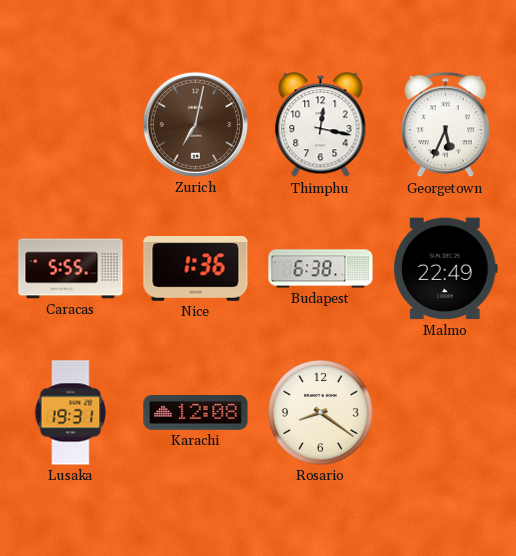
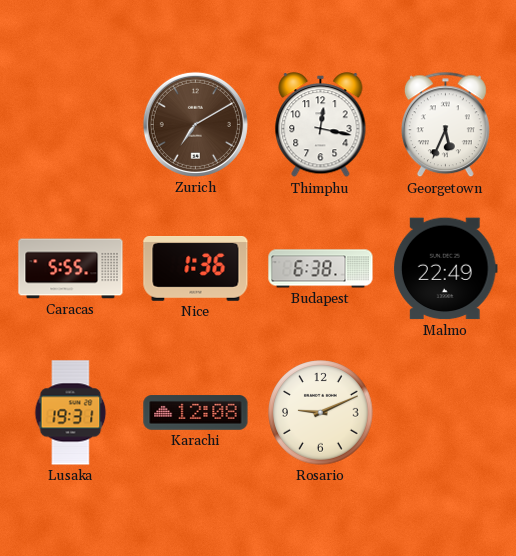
Zurich: 7:02 -> 7:10 (195, 124)
Rosario: 8:21 -> 9:11 (321, 413)
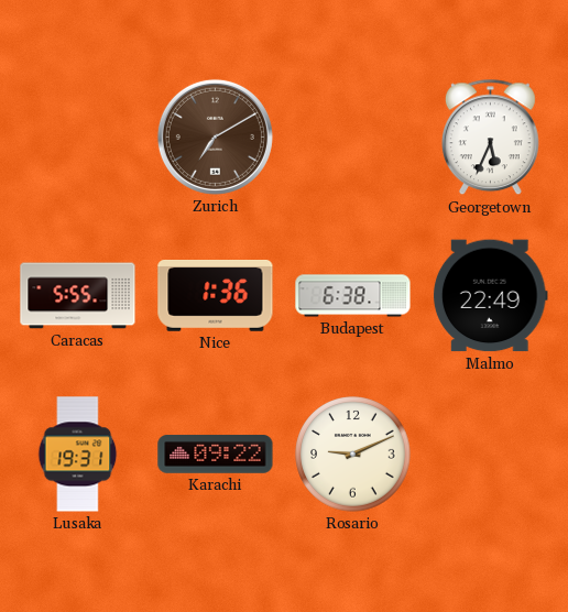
Thimphu: 12:17 -> none (321, 125)
Karachi: 12:08 -> 09:22 (216, 455)
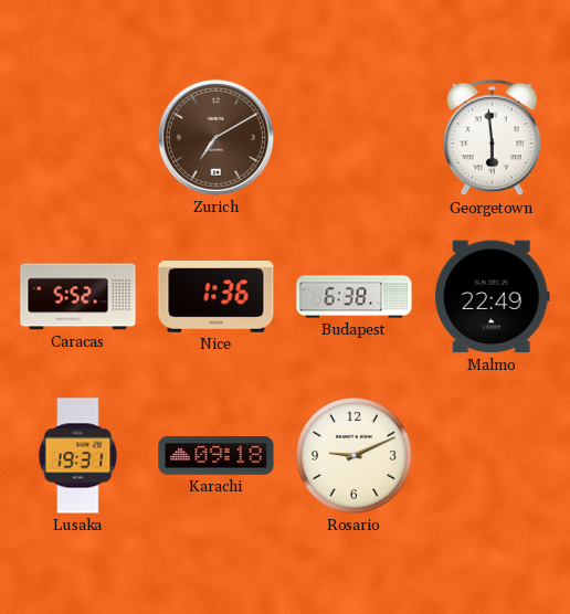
Georgetown: 5:34 -> 5:59 (492, 138)
Caracas: 5:55 -> 5:52 (78, 297)
Karachi: 09:22 -> 09:18 (217, 456)
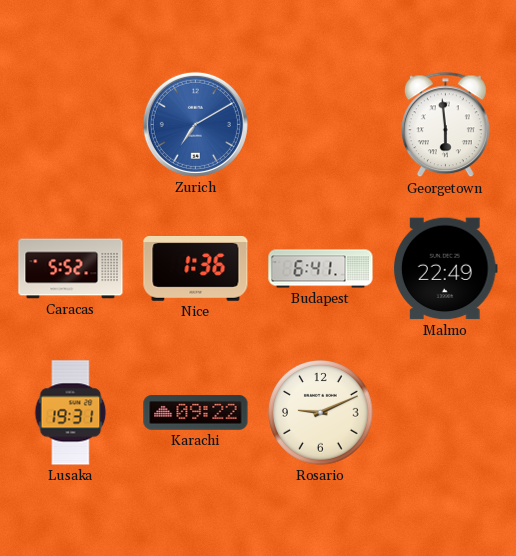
Zurich dial: brown -> blue (195, 124)
Budapest: 6:38 -> 6:41 (321, 269)
Karachi: 09:18 -> 09:22 (196, 413)
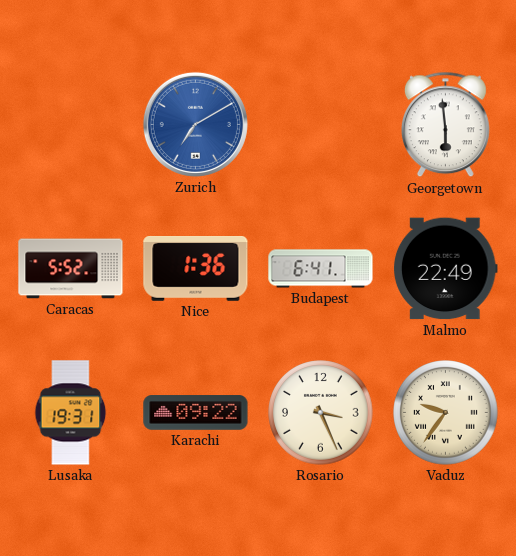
Rosario: 9:11 -> 3:26 (321, 413)
Vaduz: none -> 9:36 (446, 413)
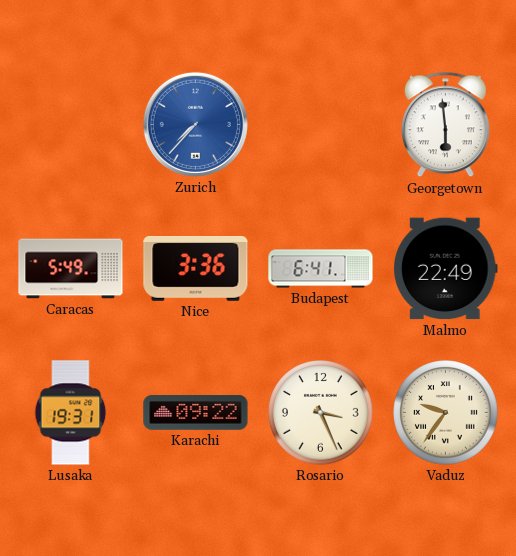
Zurich: 7:10 -> 7:37 (195, 124)
Caracas: 5:52 -> 5:49 (71, 269)
Nice: 1:36 -> 3:36 (196, 269)
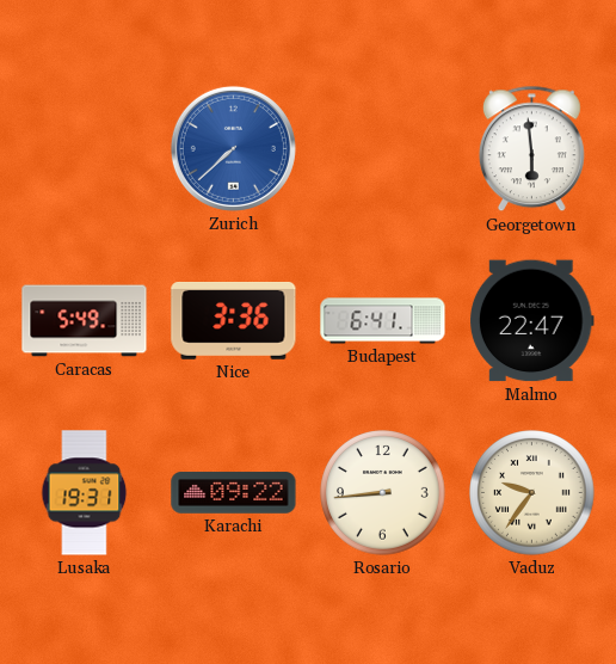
Zurich: 7:37 -> 7:38 (233, 148)
Malmo: 22:49 -> 22:47 (531, 321)
Rosario: 3:26 -> 8:44 (383, 493)
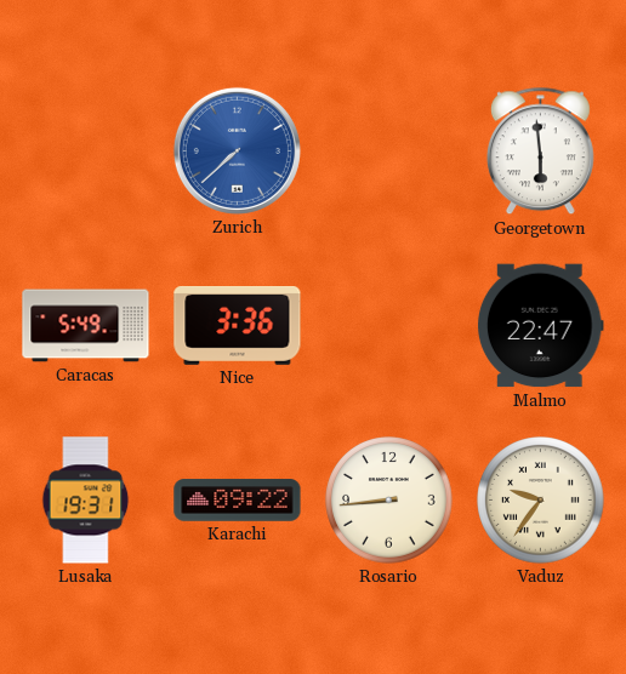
Budapest: 6:41 -> none (383, 321)
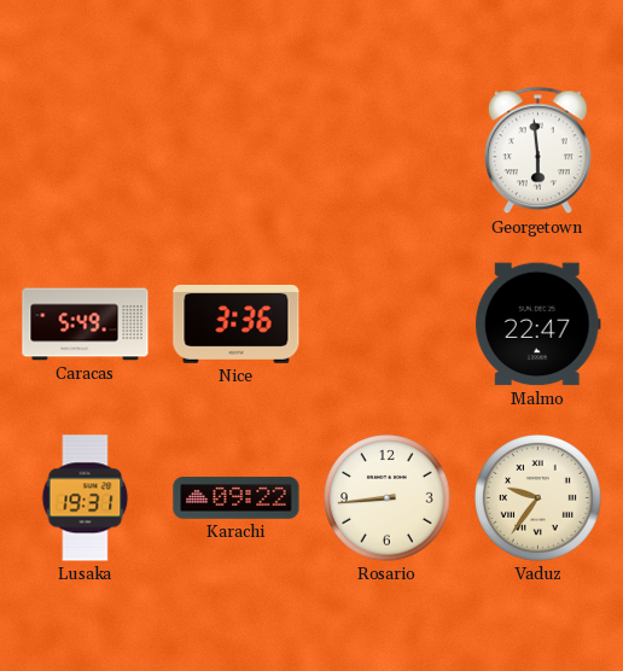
Zurich: 7:38 -> none (237, 150)
